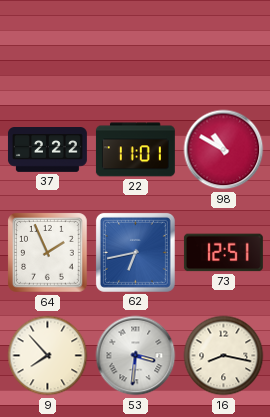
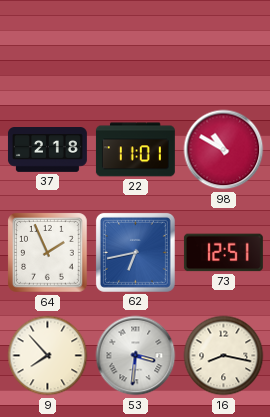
37: 2:22 -> 2:18 (47, 150)
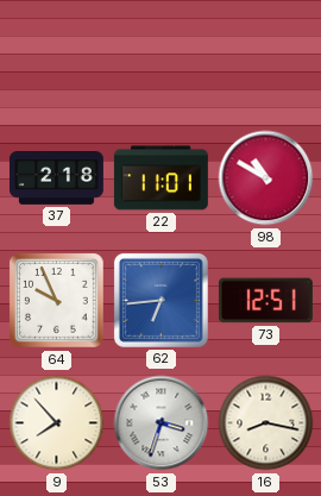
64: 1:56 -> 9:56 (57, 301)
62: 6:43 -> 6:44 (160, 300)
53: 3:31 -> 3:33 (162, 423)
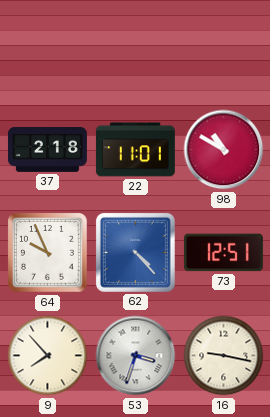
62: 6:44 -> 4:23 (135, 252)
16: 8:17 -> 9:17 (224, 356)
